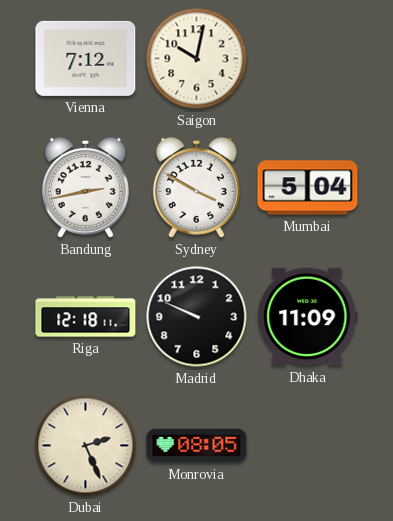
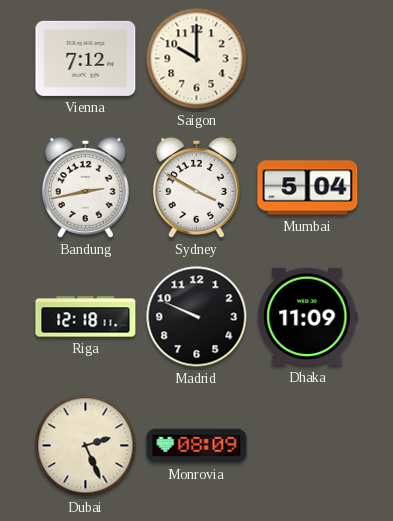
Saigon: 10:02 -> 10:00 (197, 59)
Monrovia: 08:05 -> 08:09 (197, 446)
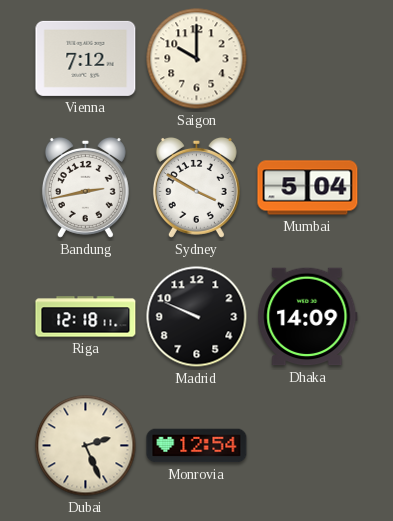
Dhaka: 11:09 -> 14:09 (308, 317)
Monrovia: 08:09 -> 12:54 (197, 446)
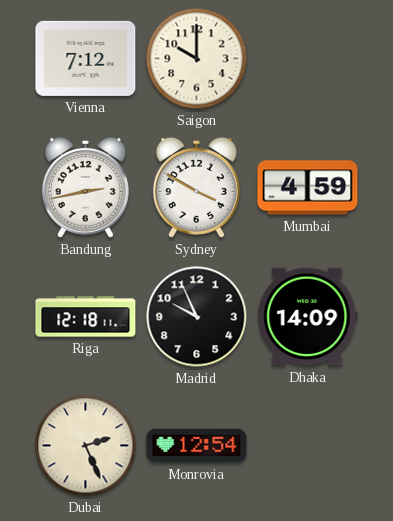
Mumbai: 5:04 -> 4:59 (308, 188)
Madrid: 9:49 -> 9:56 (197, 317)
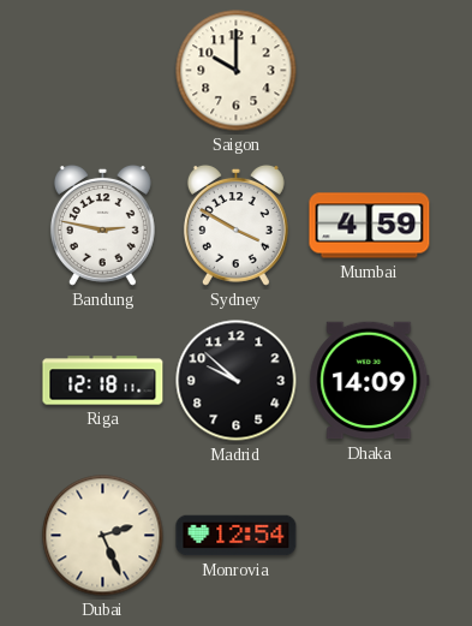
Vienna: 7:12 -> none (86, 58)
Bandung: 2:43 -> 2:47 (102, 225)
Madrid: 9:56 -> 9:52 (237, 381)
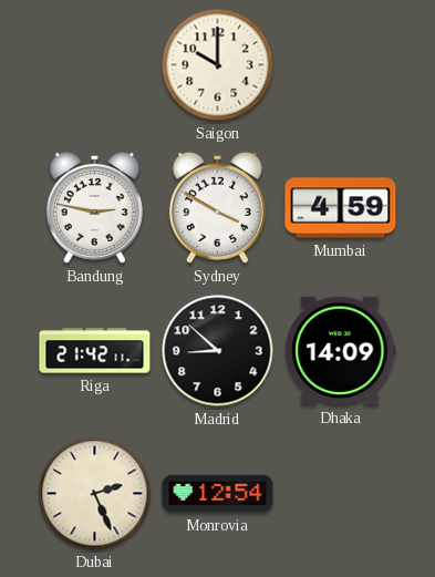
Riga: 12:18 -> 21:42 (95, 351)
Madrid: 9:52 -> 8:52 (218, 351)
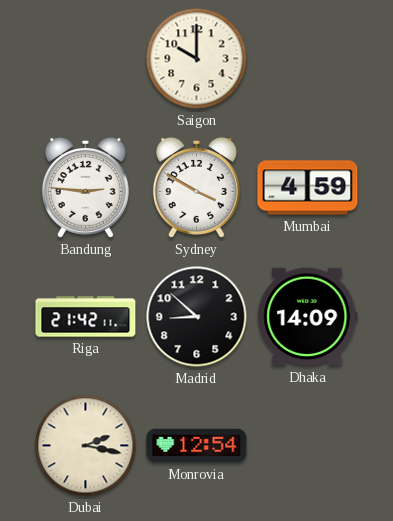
Bandung: 2:47 -> 2:46 (85, 187)
Dubai: 2:26 -> 2:17 (86, 446)
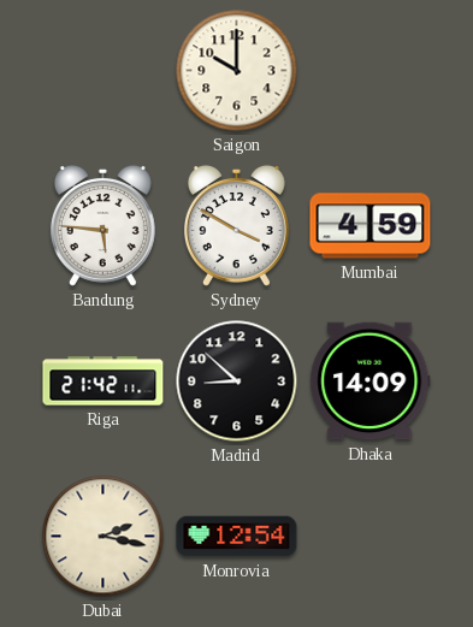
Bandung: 2:46 -> 5:46 (102, 225)
